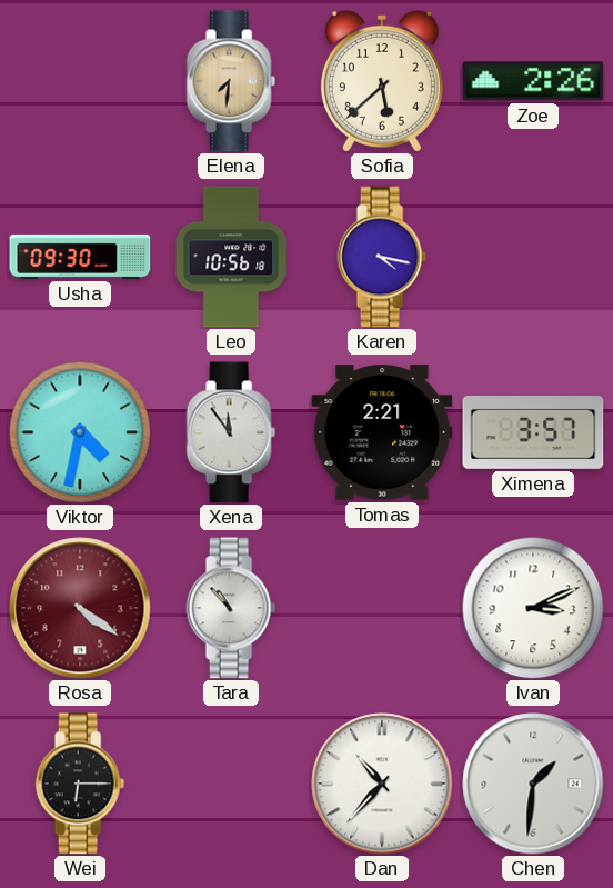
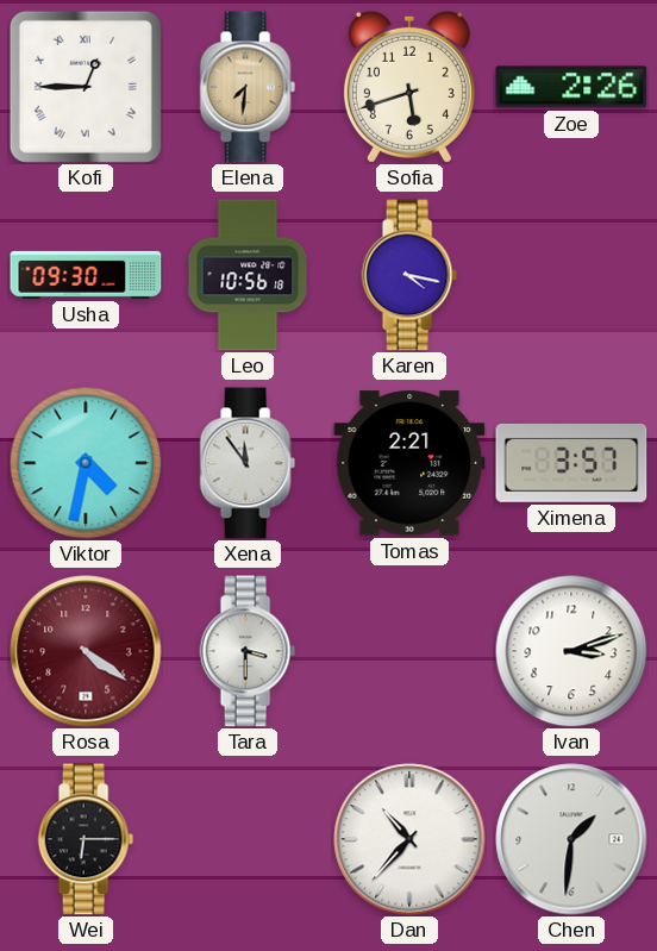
Kofi: none -> 12:45 (86, 87)
Sofia: 5:38 -> 5:42 (409, 87)
Tara: 10:53 -> 3:30 (248, 651)
Ivan: 3:11 -> 3:12 (571, 651)
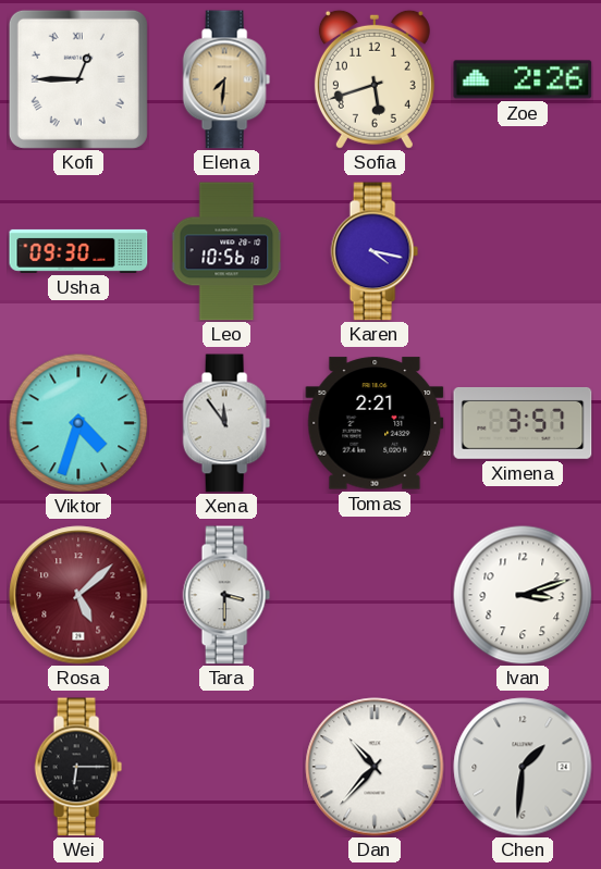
Viktor: 4:32 -> 4:33 (78, 423)
Rosa: 4:21 -> 5:08 (78, 595)
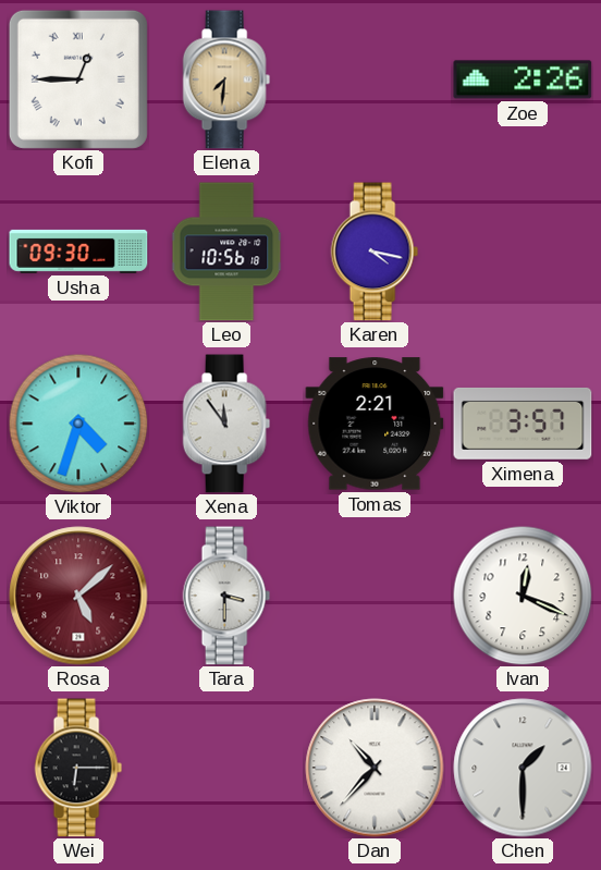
Sofia: 5:42 -> none (375, 79)
Ivan: 3:12 -> 12:19 (523, 596)
Chen: 1:31 -> 1:30 (523, 768)
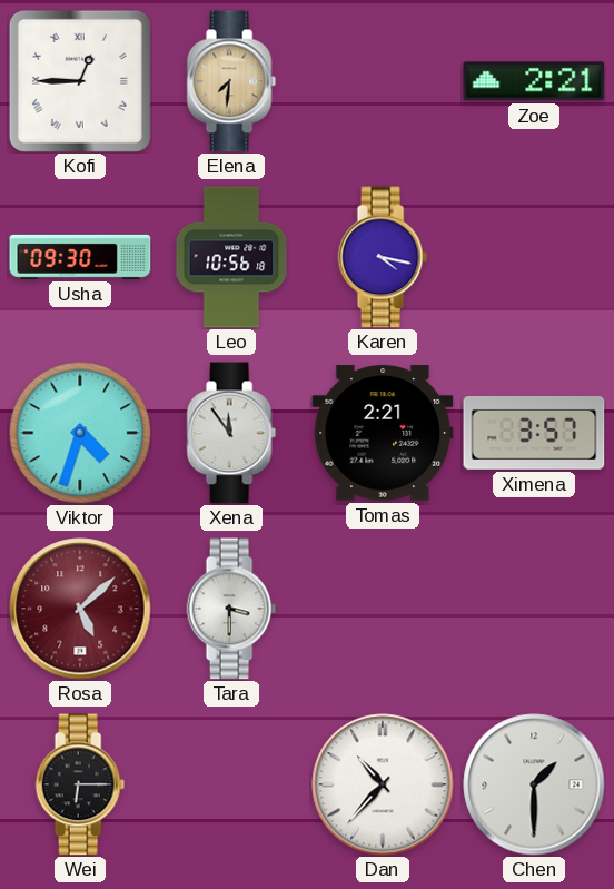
Zoe: 2:26 -> 2:21 (534, 81)
Ivan: 12:19 -> none (523, 596)
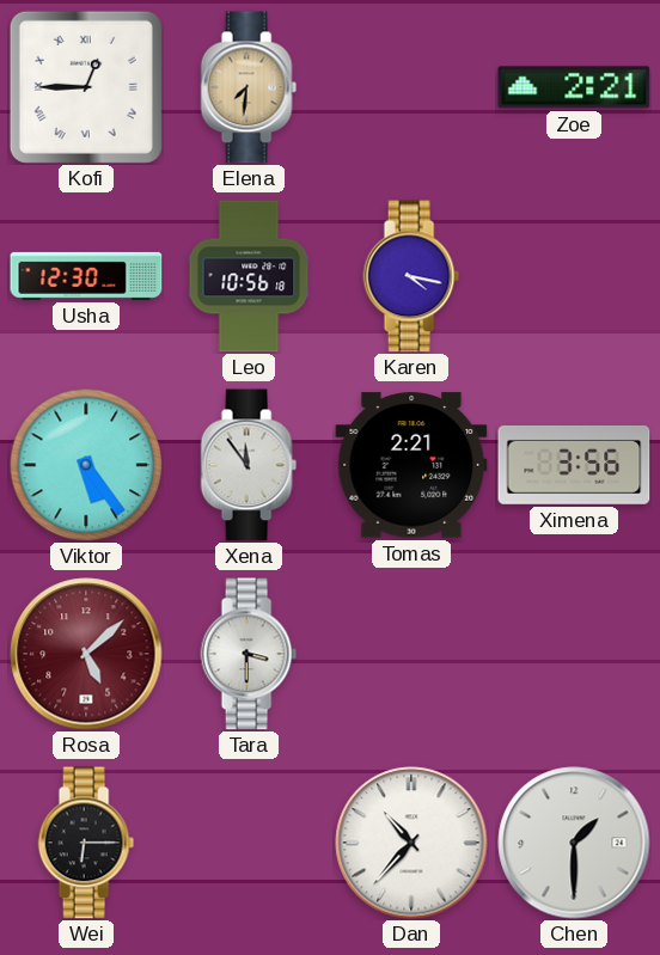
Usha: 09:30 -> 12:30 (86, 276)
Viktor: 4:33 -> 5:24 (86, 465)
Ximena: 3:57 -> 3:56 (574, 465)
